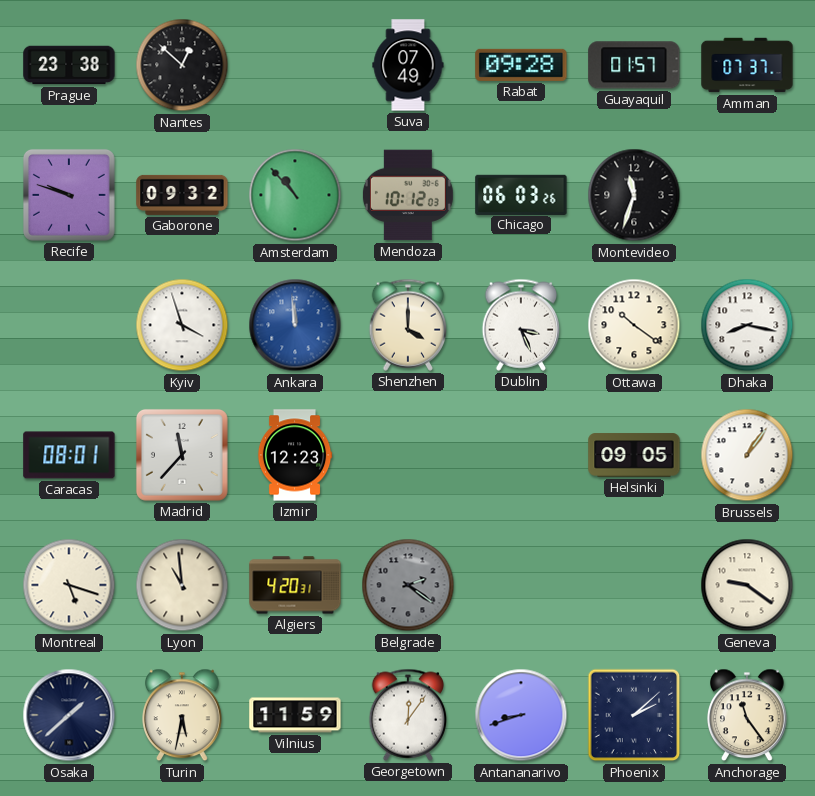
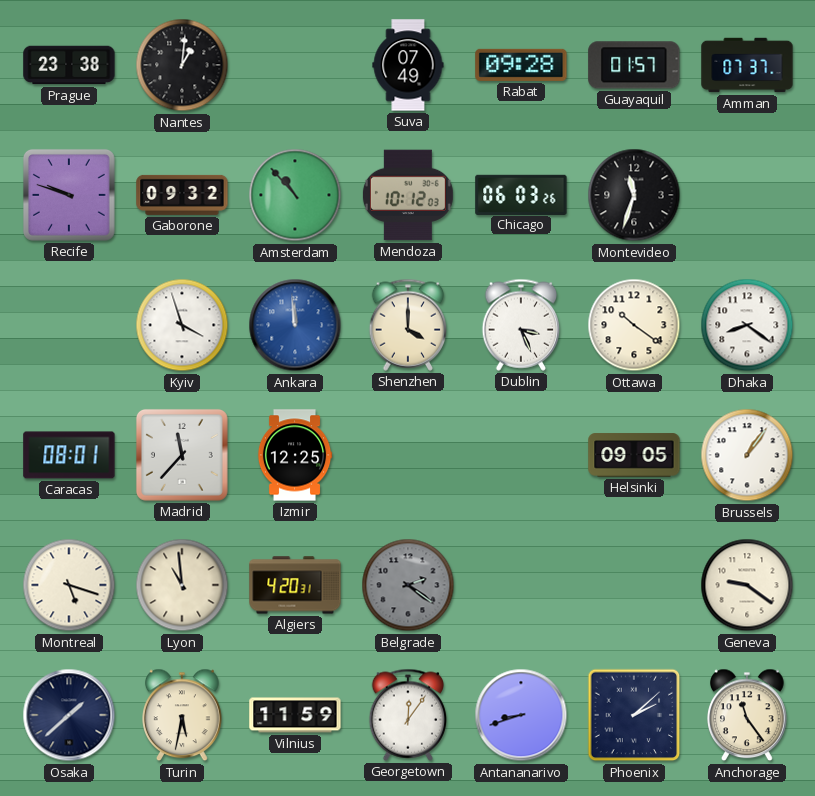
Nantes: 12:52 -> 1:01 (182, 65)
Dhaka: 8:17 -> 8:21 (747, 325)
Izmir: 12:23 -> 12:25 (295, 455)
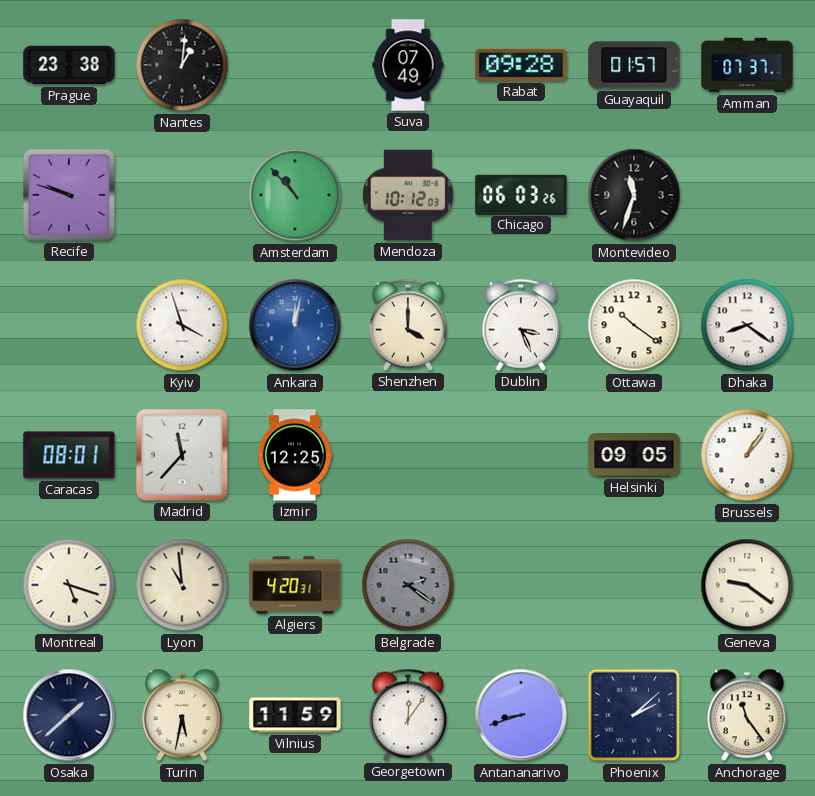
Gaborone: 09:32 -> none (182, 195)
Ankara: 11:59 -> 12:02 (295, 325)
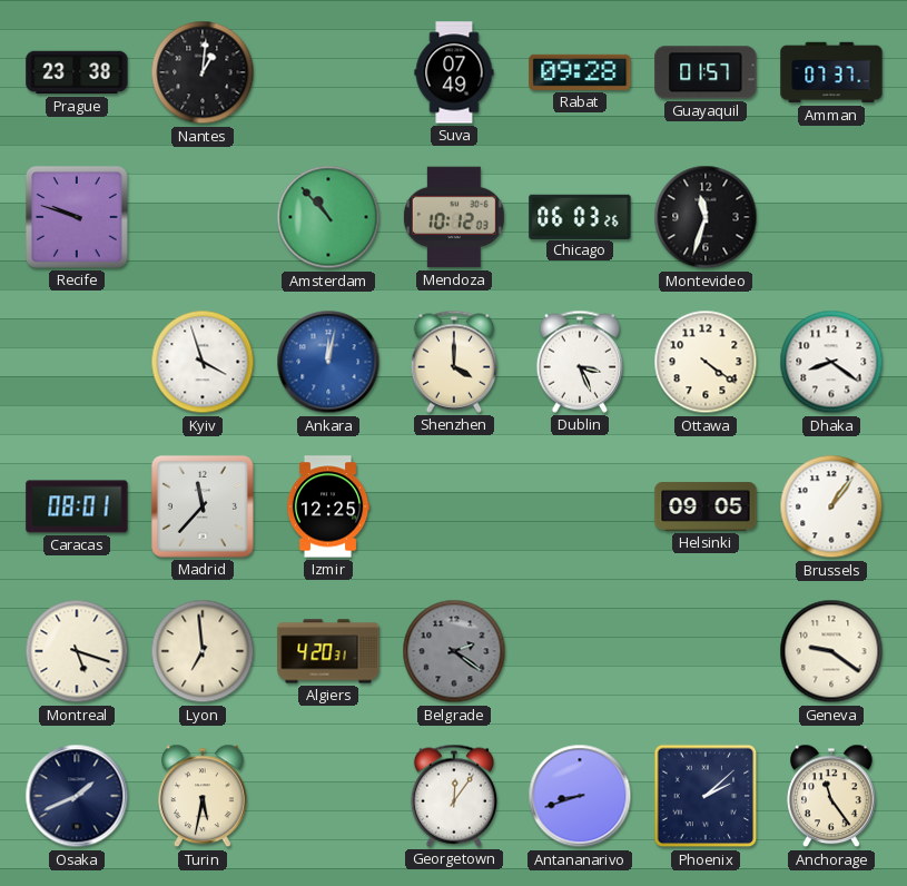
Ottawa: 10:21 -> 4:21 (706, 362)
Lyon: 10:59 -> 6:59 (203, 651)
Osaka: 1:38 -> 1:41 (77, 796)
Vilnius: 11:59 -> none (295, 715)
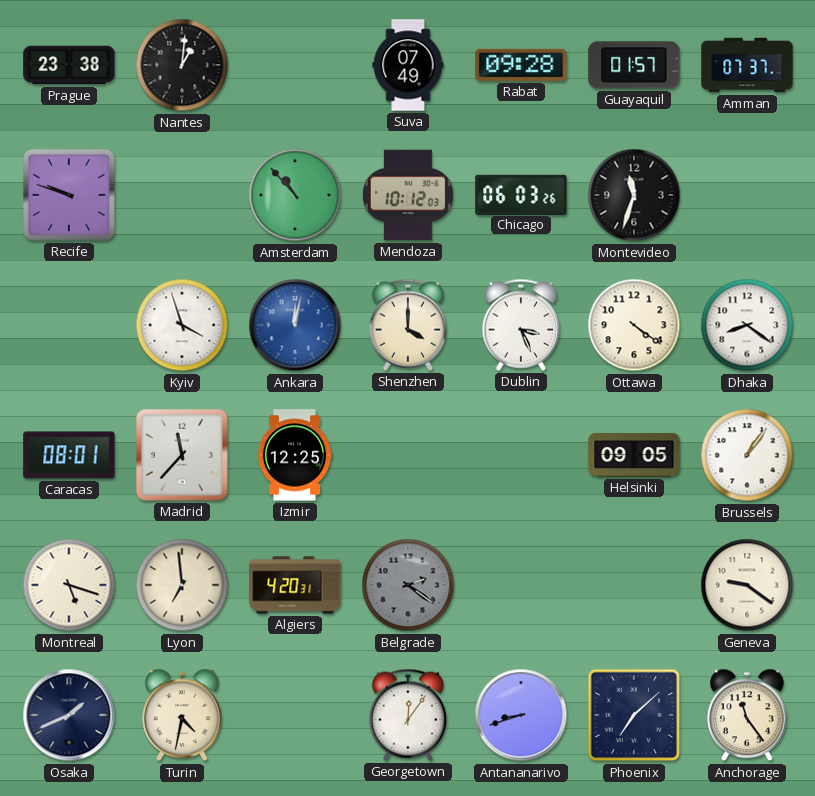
Turin: 5:32 -> 4:32 (183, 715)
Phoenix: 2:08 -> 7:08 (634, 715)
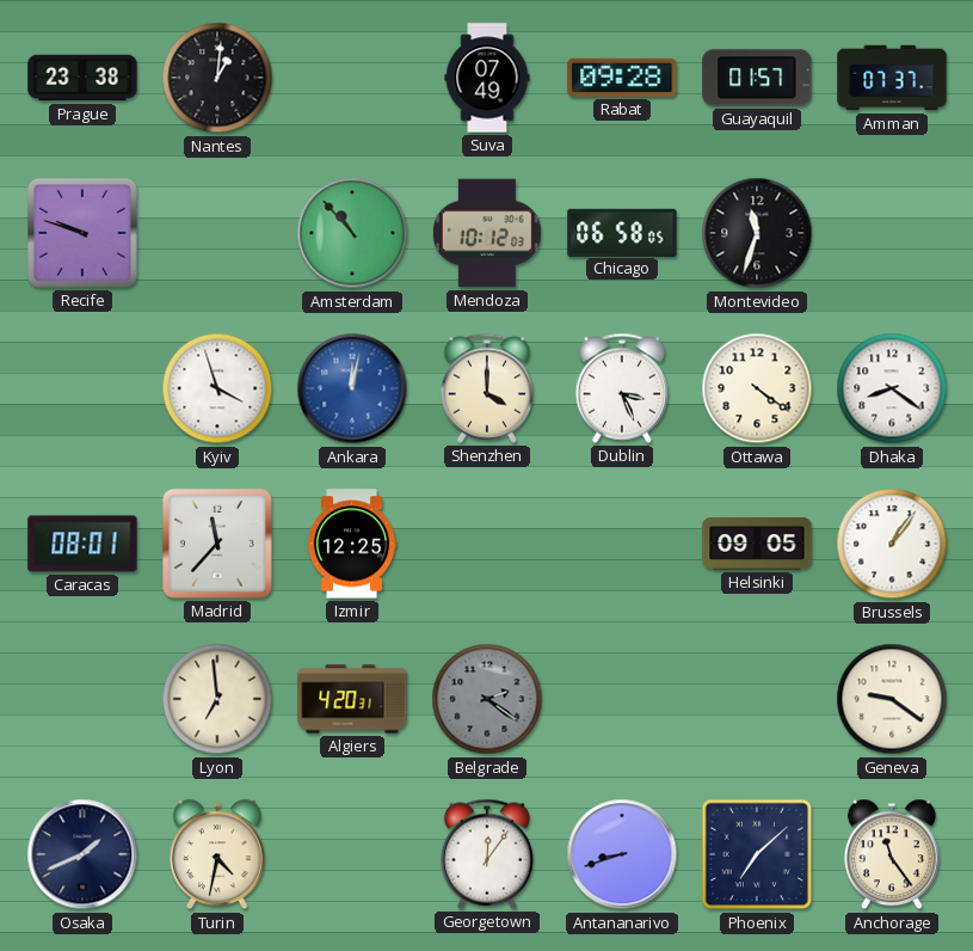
Chicago: 06:03 -> 06:58 (622, 232)
Montreal: 5:18 -> none (69, 585)
